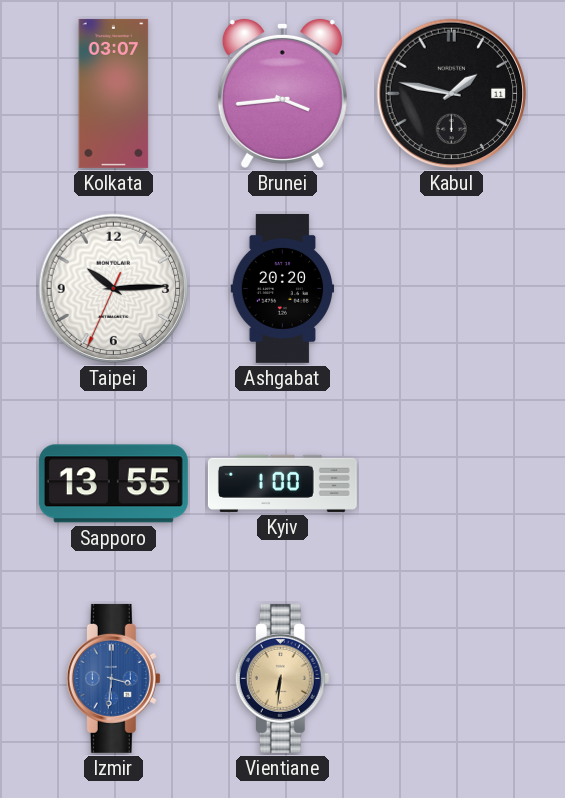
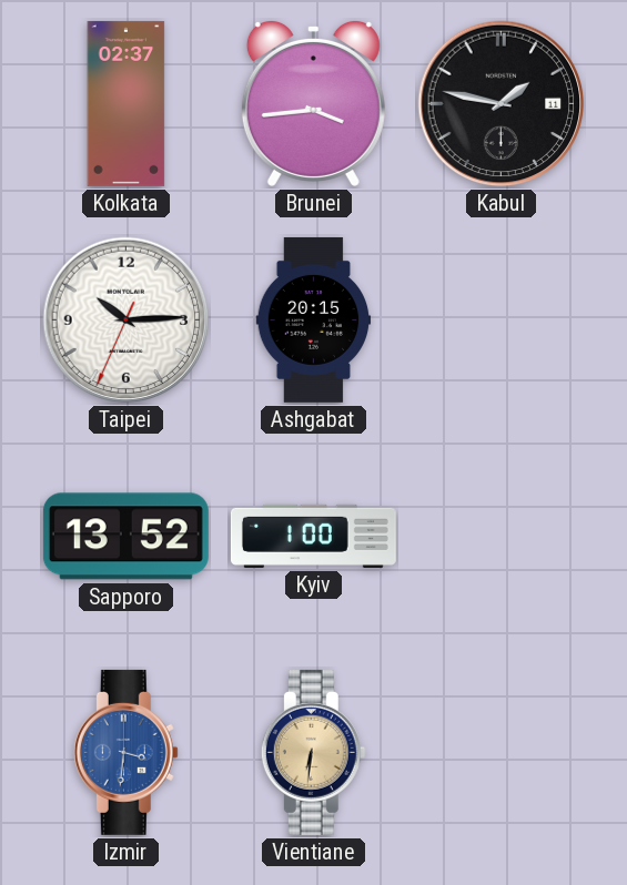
Kolkata: 03:07 -> 02:37 (127, 103)
Ashgabat: 20:20 -> 20:15 (314, 319)
Sapporo: 13:55 -> 13:52 (125, 537)
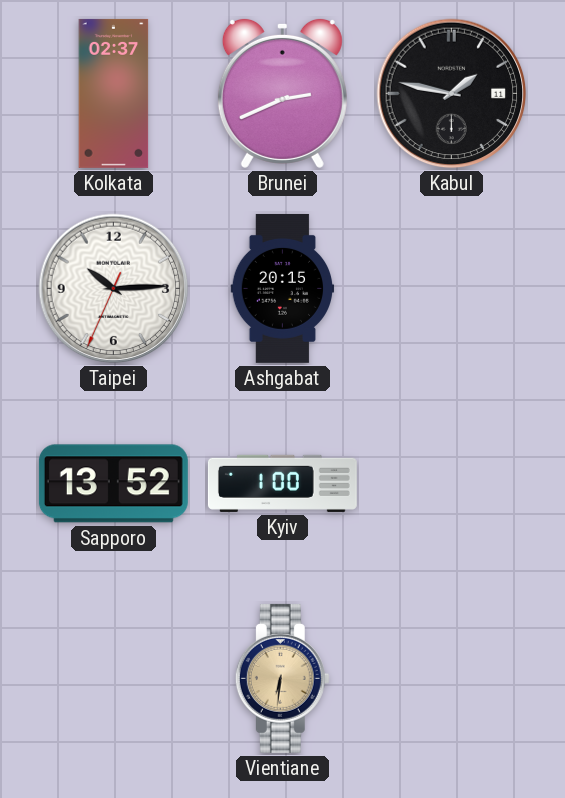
Brunei: 3:44 -> 2:41 (282, 93)
Izmir: 3:31 -> none (125, 752)
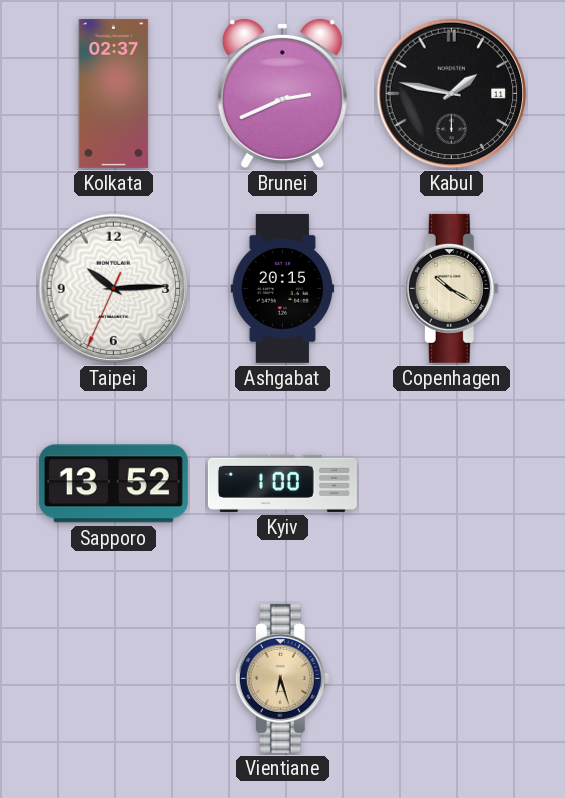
Copenhagen: none -> 10:20 (451, 288)
Vientiane: 6:31 -> 6:27 (282, 678)
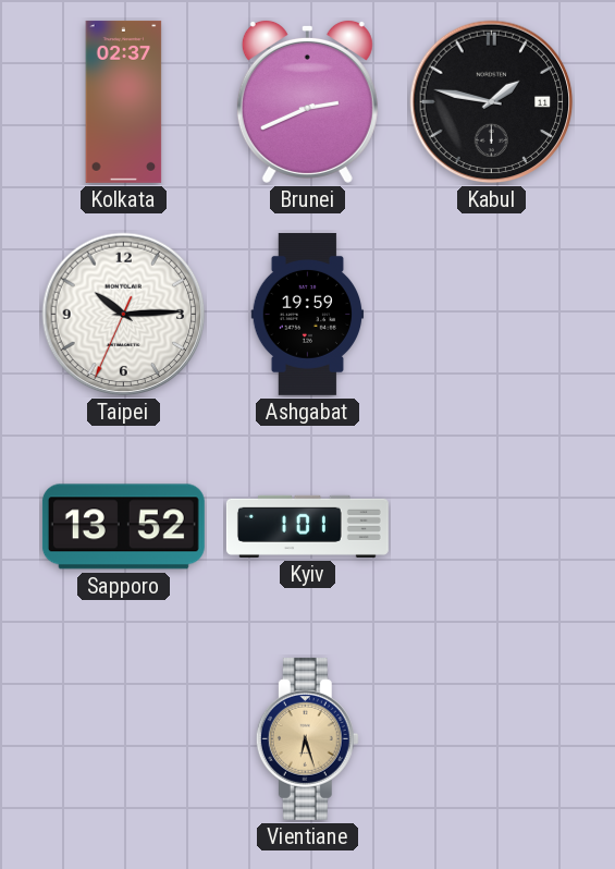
Ashgabat: 20:15 -> 19:59 (308, 314)
Copenhagen: 10:20 -> none (451, 288)
Kyiv: 1:00 -> 1:01 (307, 526)
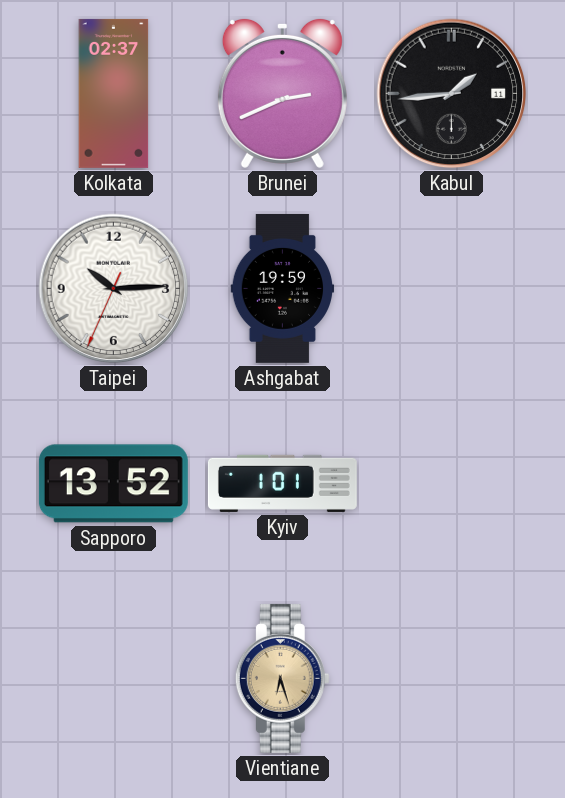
Kabul: 1:47 -> 1:44 (452, 94)
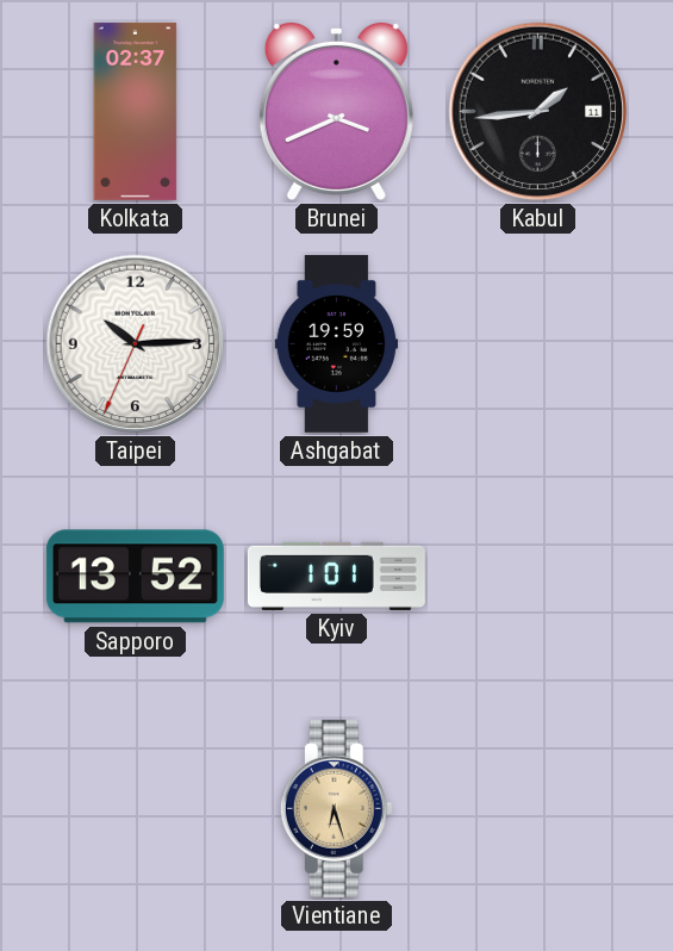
Brunei: 2:41 -> 3:41 (336, 111)
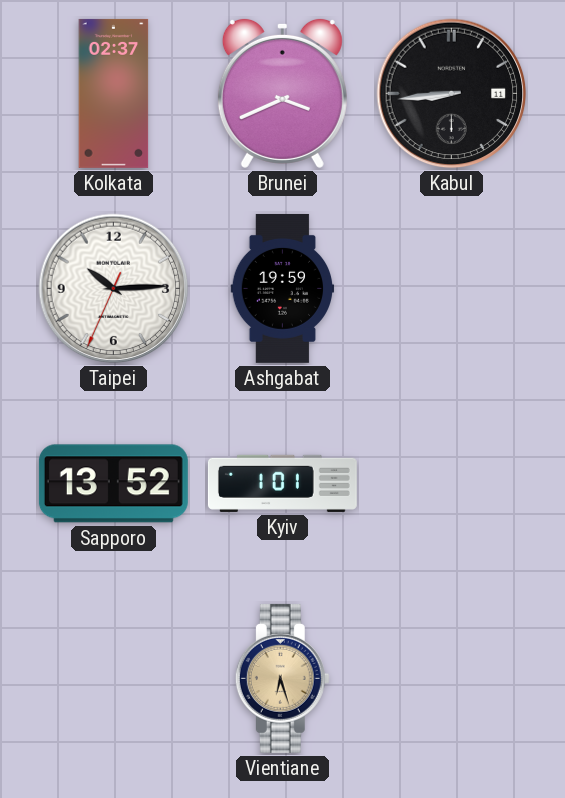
Kabul: 1:44 -> 8:44 (452, 94)
